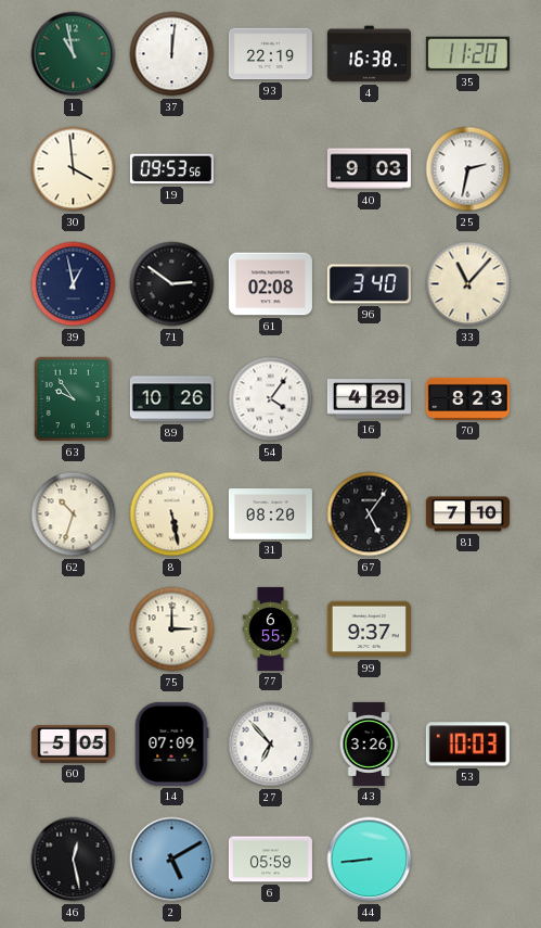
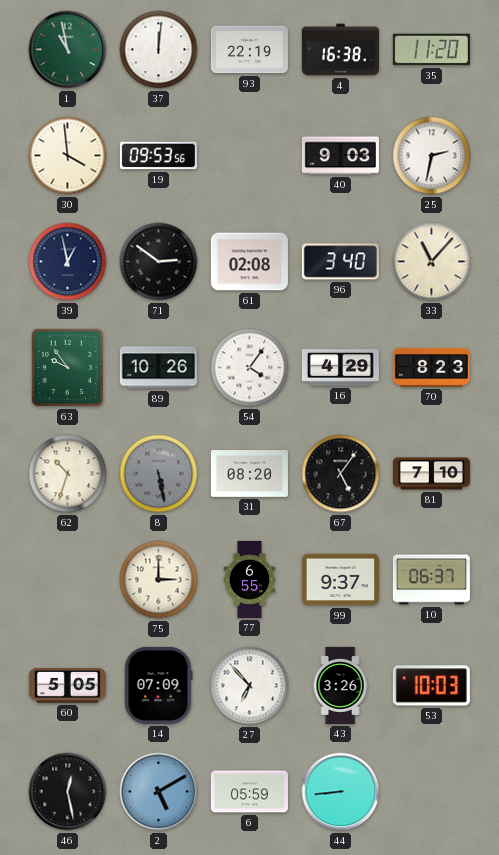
8 dial: cream -> grey (159, 474)
10: none -> 06:37 (431, 580)
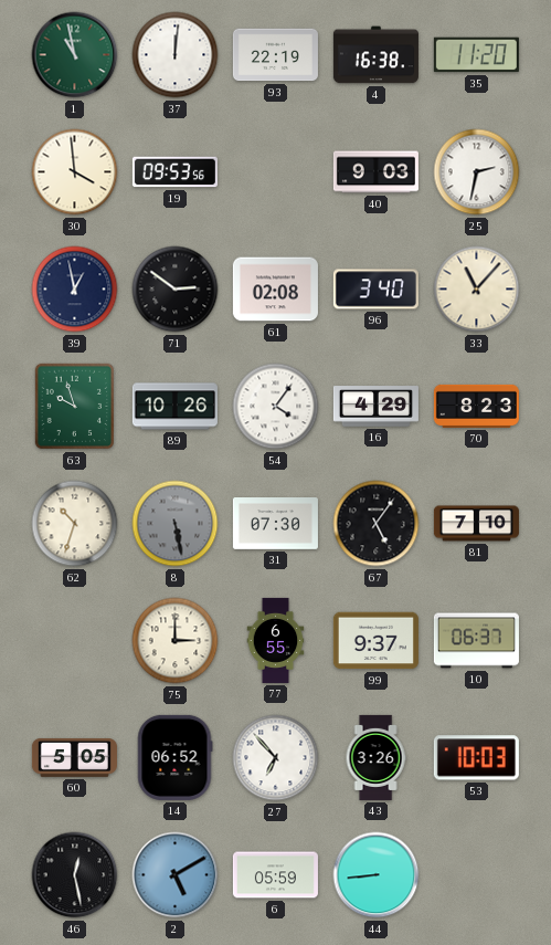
63: 9:54 -> 9:57 (74, 407)
31: 08:20 -> 07:30 (275, 524)
14: 07:09 -> 06:52 (174, 757)
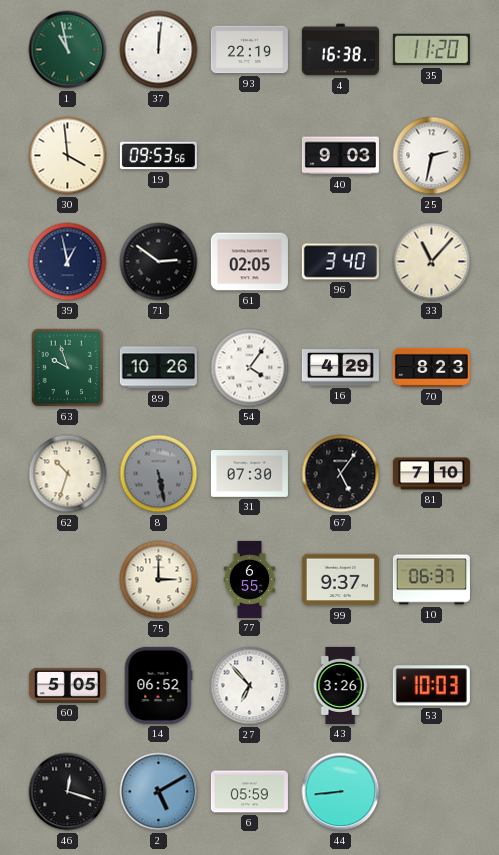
61: 02:08 -> 02:05 (249, 262)
46: 12:28 -> 12:18 (68, 792)
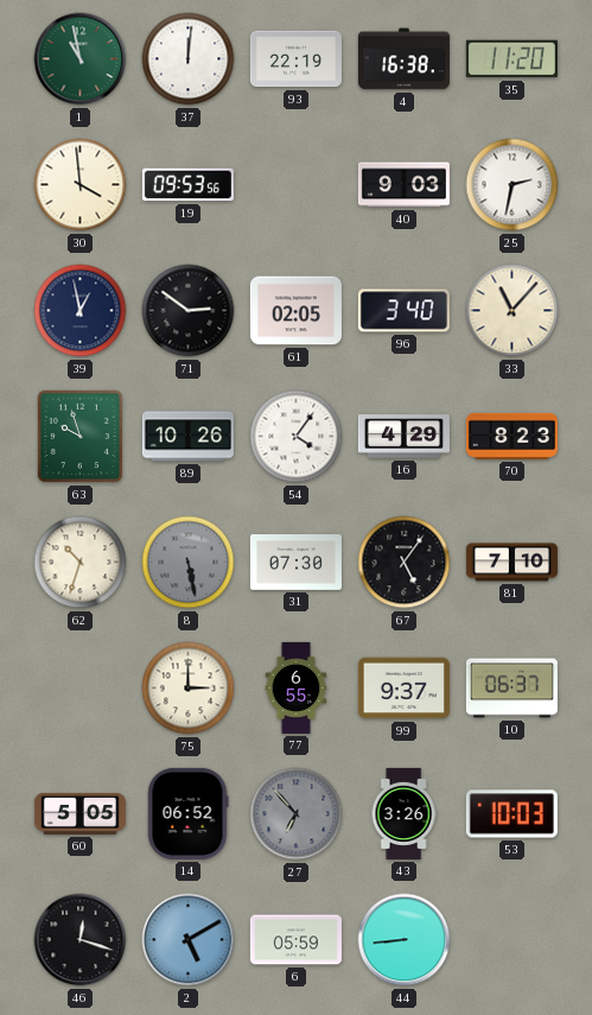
27 dial: white -> grey (297, 814)
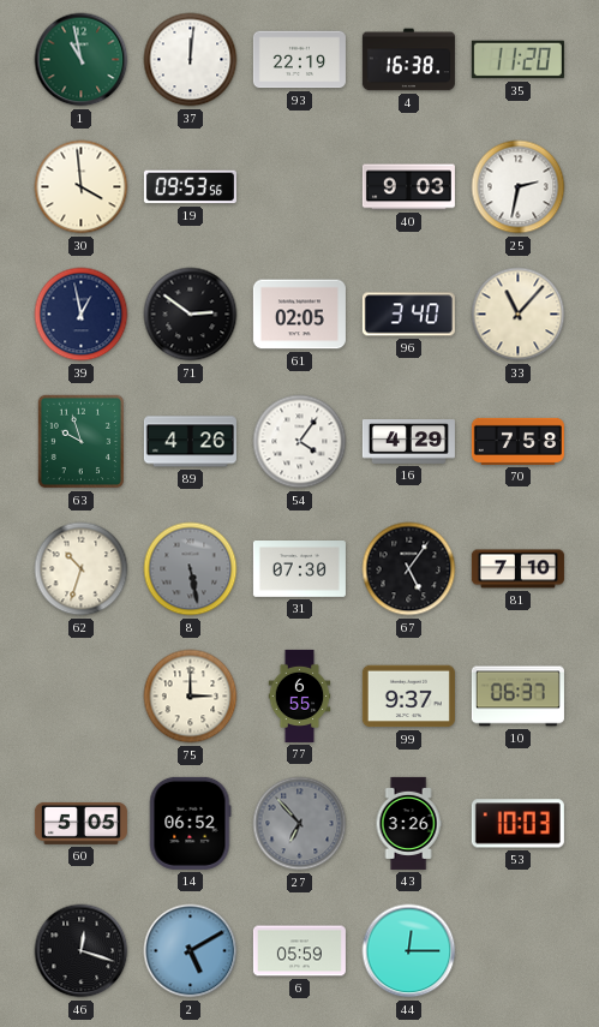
89: 10:26 -> 4:26 (190, 442)
70: 8:23 -> 7:58 (517, 441)
44: 8:44 -> 12:15 (409, 951)
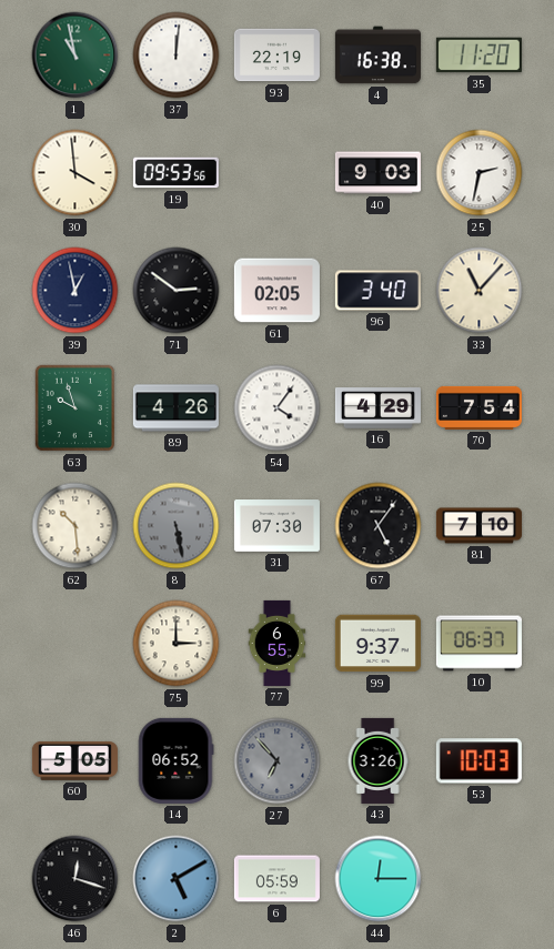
70: 7:58 -> 7:54 (479, 407)
62: 10:33 -> 10:29 (75, 526)
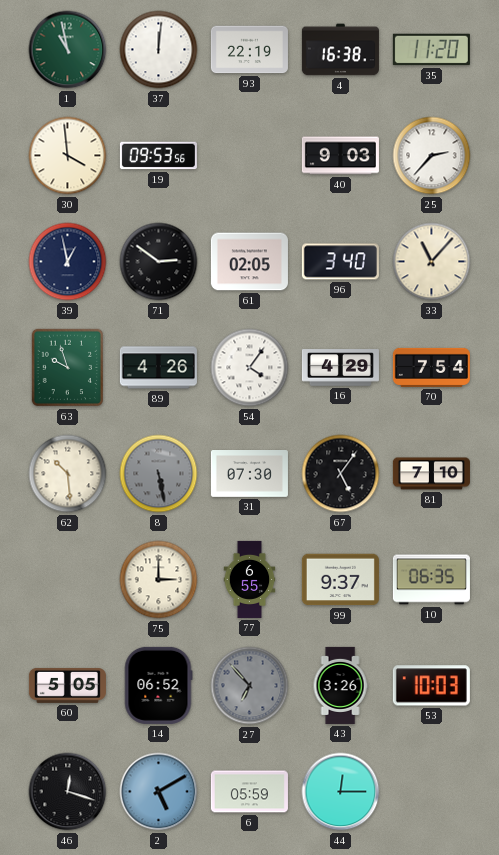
25: 2:32 -> 2:37 (432, 156)
10: 06:37 -> 06:35 (431, 580)
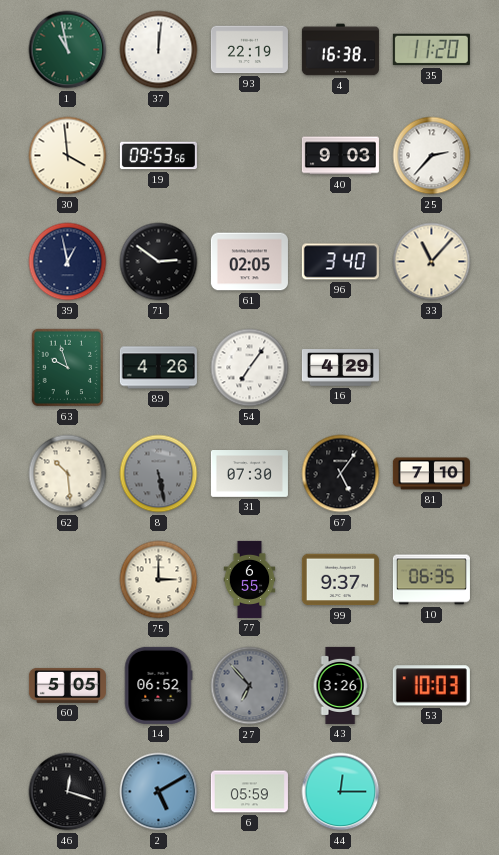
54: 4:06 -> 7:06 (250, 368)
70: 7:54 -> none (431, 367)
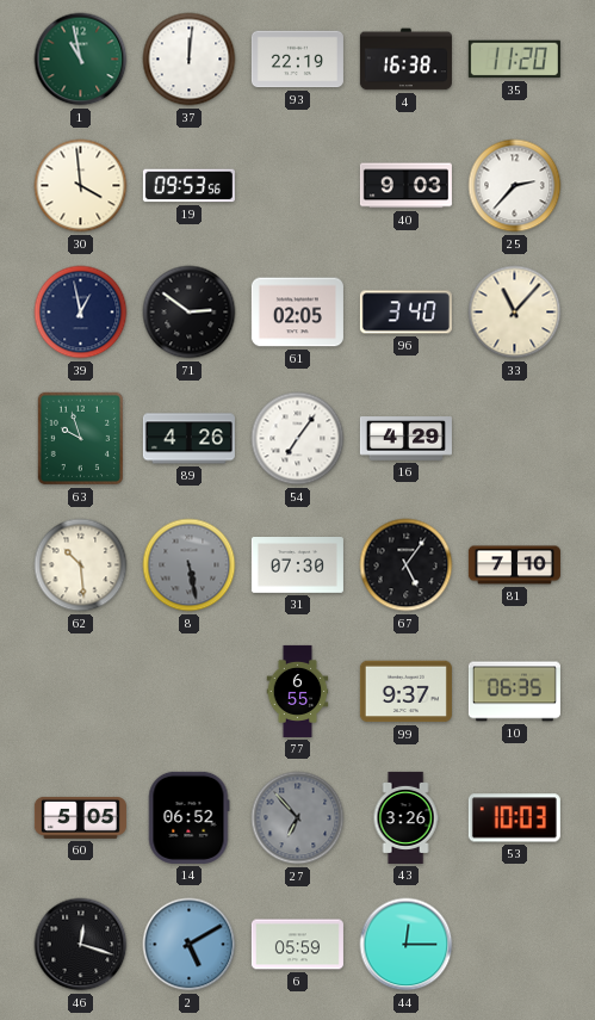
75: 3:00 -> none (159, 580)
